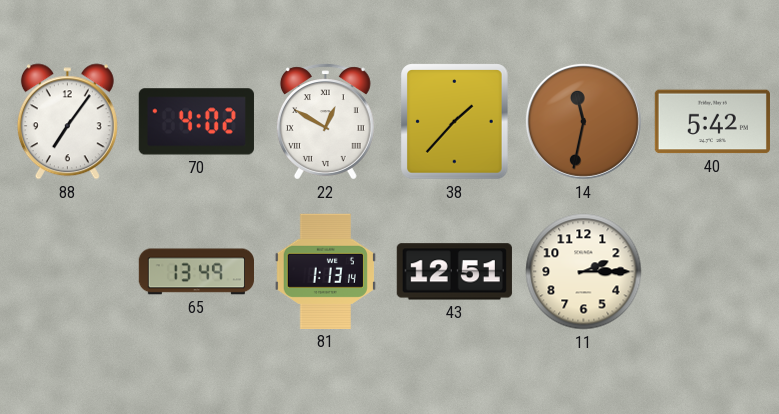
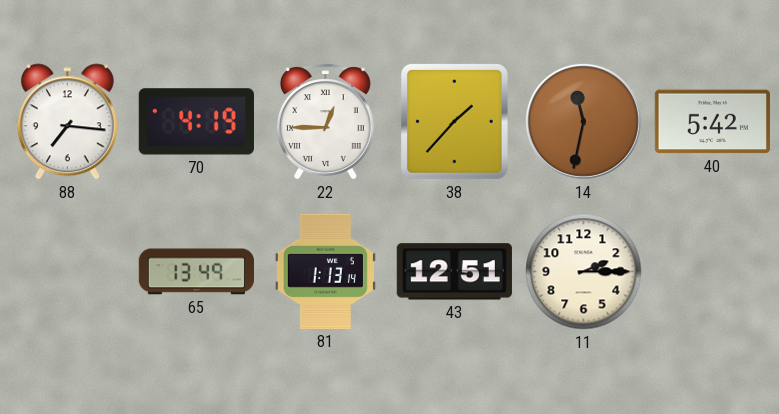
88: 7:06 -> 7:16 (67, 122)
70: 4:02 -> 4:19 (196, 122)
22: 12:50 -> 12:45 (325, 122)
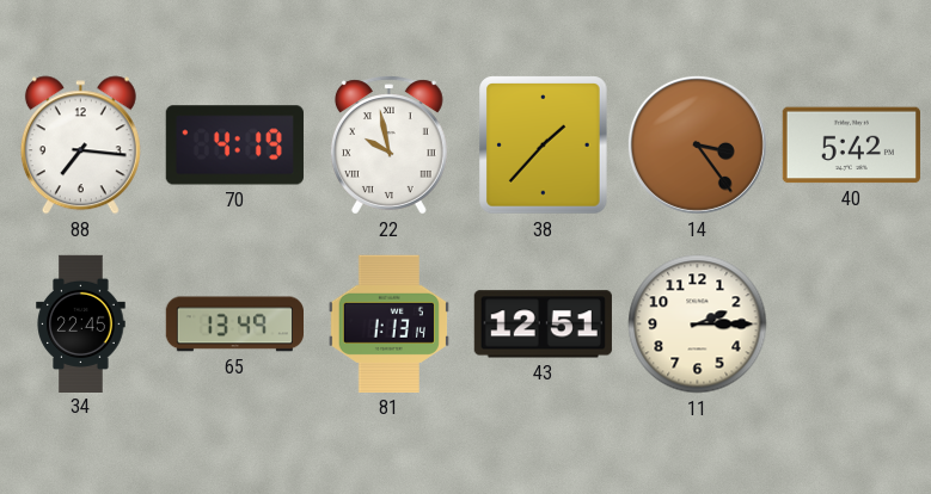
22: 12:45 -> 9:58 (388, 146)
14: 11:32 -> 3:24 (697, 144)
34: none -> 22:45 (81, 323)
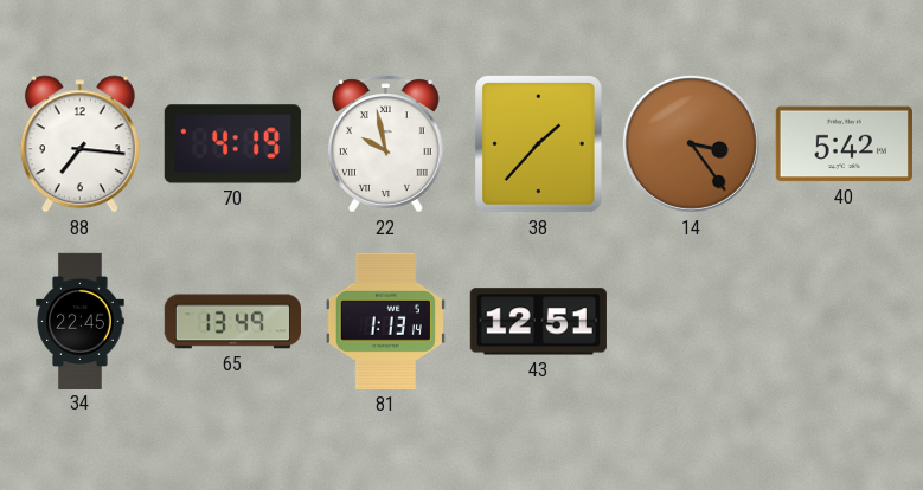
11: 2:15 -> none (698, 325)
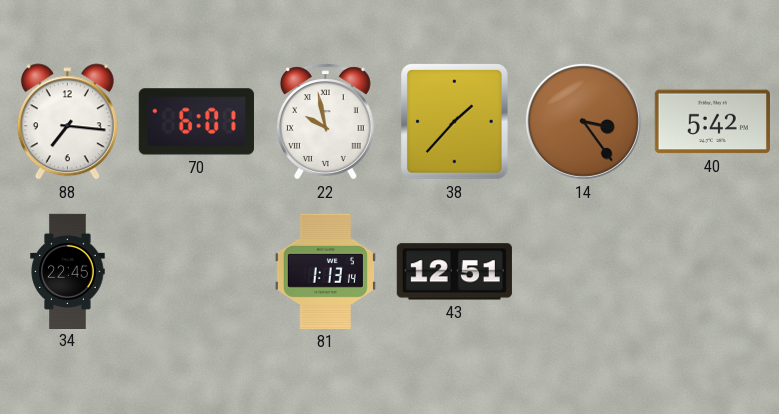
70: 4:19 -> 6:01 (196, 122)
65: 13:49 -> none (232, 322)
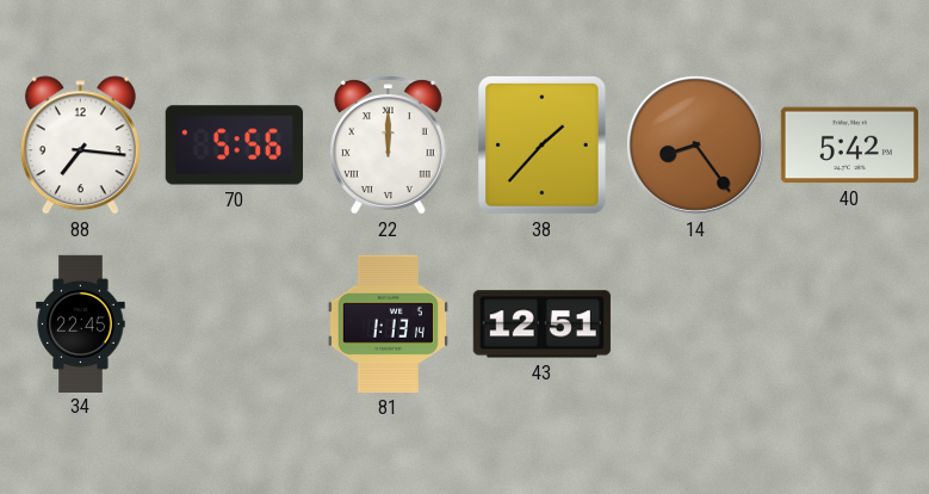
70: 6:01 -> 5:56 (234, 146)
22: 9:58 -> 12:00 (388, 146)
14: 3:24 -> 8:24 (695, 144)
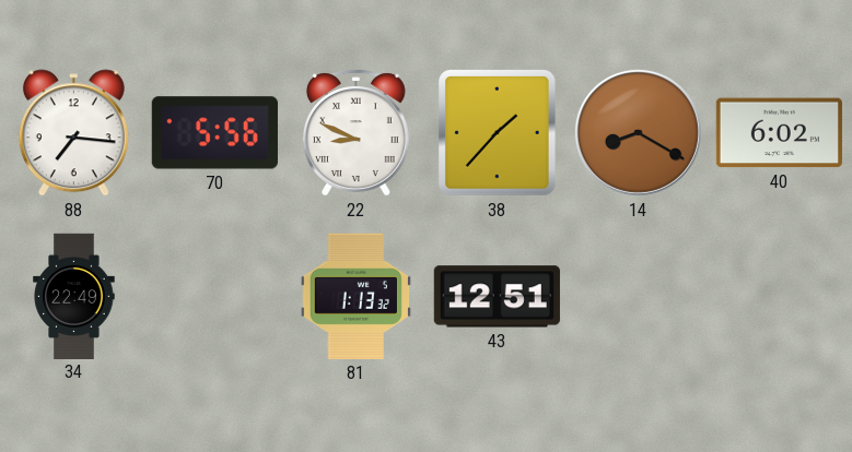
22: 12:00 -> 8:49 (355, 133)
14: 8:24 -> 8:20 (638, 132)
40: 5:42 -> 6:02 (779, 133)
34: 22:45 -> 22:49 (74, 296)
81: 1:13:14 -> 1:13:32 (355, 296)
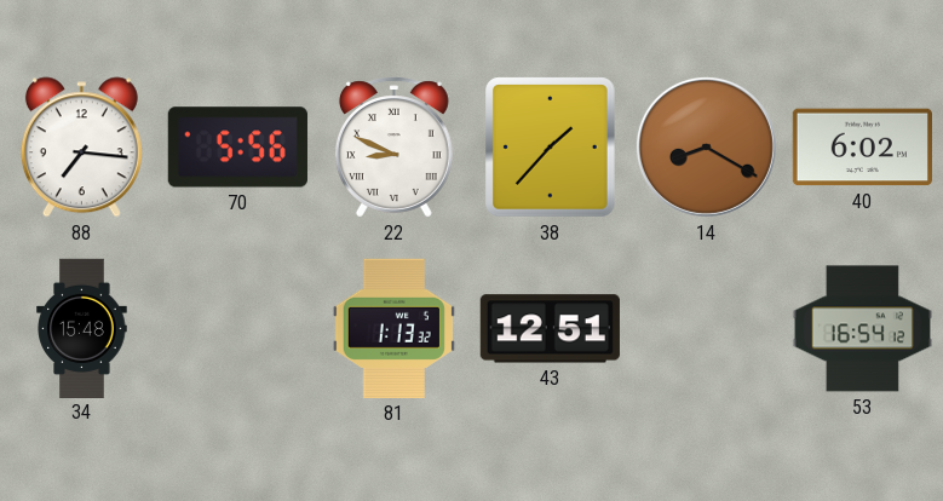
34: 22:49 -> 15:48 (82, 328)
53: none -> 16:54 (862, 329)
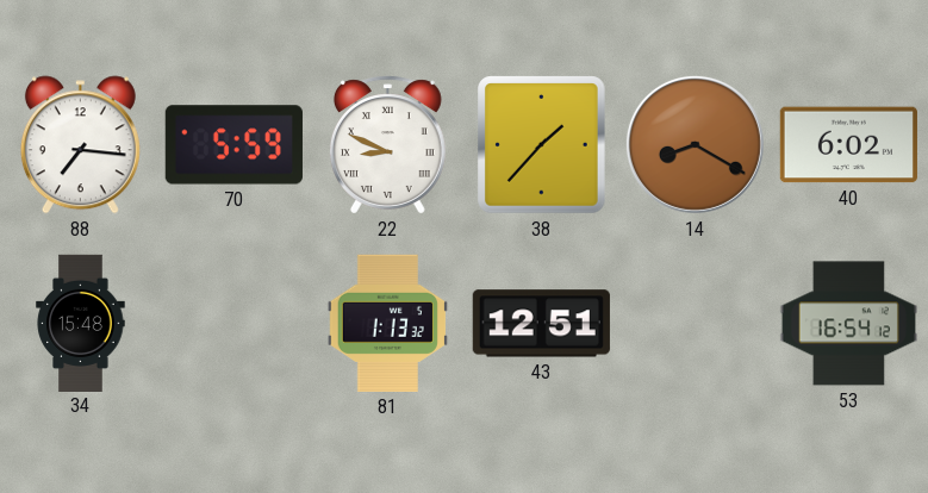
70: 5:56 -> 5:59 (233, 145)
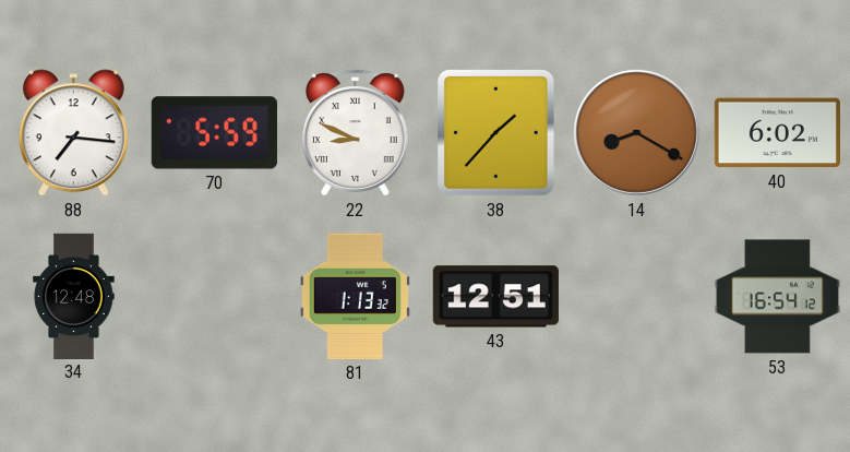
34: 15:48 -> 12:48 (74, 296)
